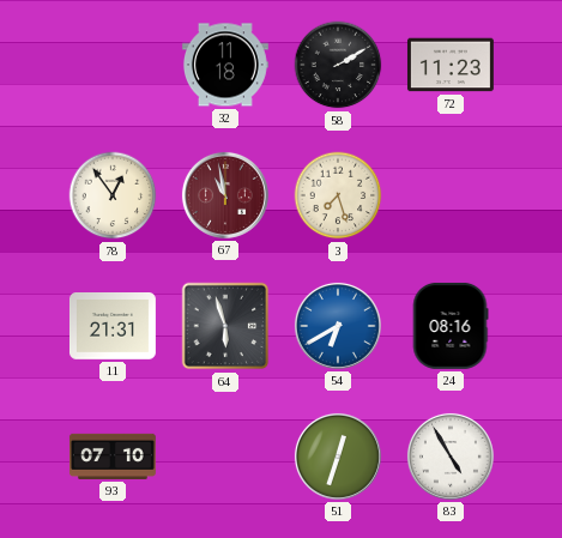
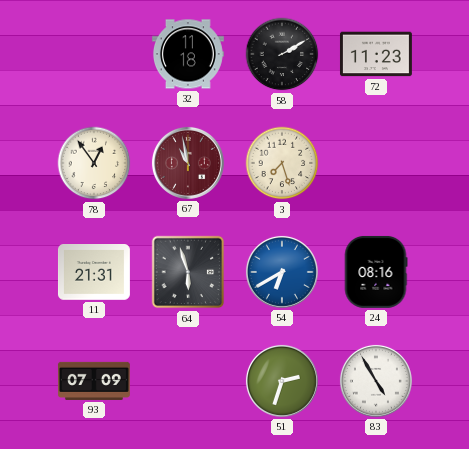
93: 07:10 -> 07:09 (94, 381)
51: 12:33 -> 2:33 (282, 381)
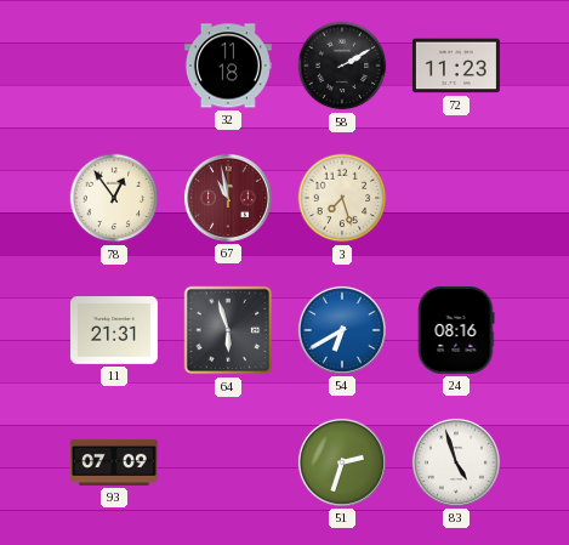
83: 4:55 -> 4:57 (456, 462)
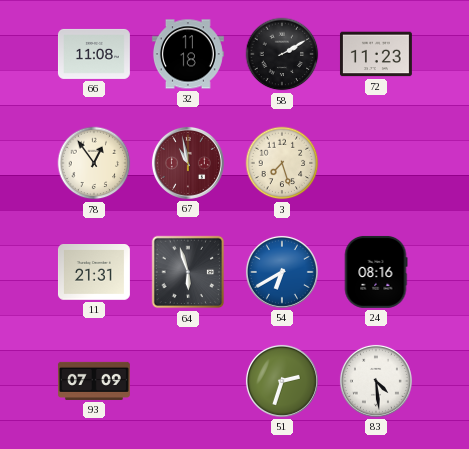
66: none -> 11:08 (94, 54)
83: 4:57 -> 4:29 (376, 381)
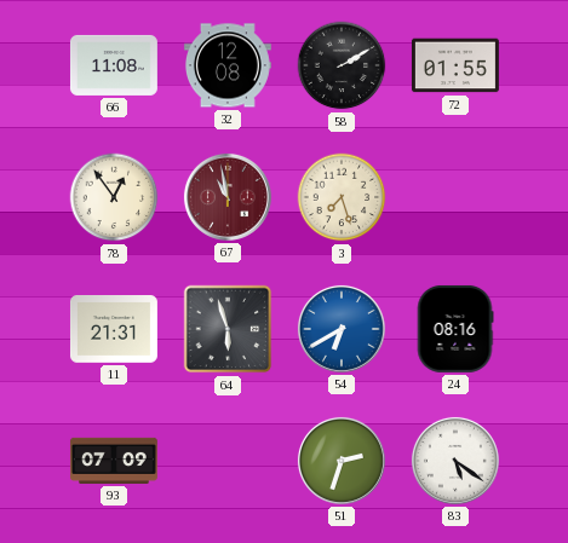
32: 11:18 -> 12:08 (228, 65)
72: 11:23 -> 01:55 (455, 65)
83: 4:29 -> 5:21 (455, 461)
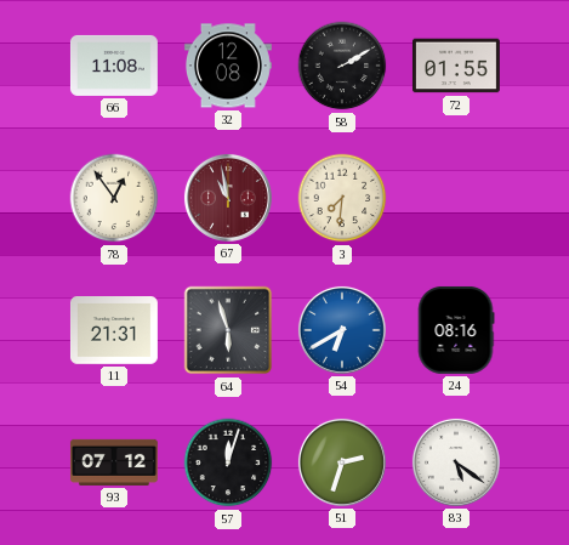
3: 7:27 -> 7:31 (342, 198)
93: 07:09 -> 07:12 (114, 462)
57: none -> 12:03 (228, 462)
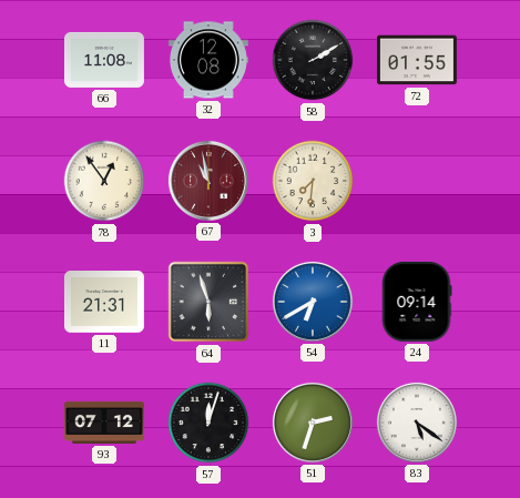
24: 08:16 -> 09:14 (417, 302)
